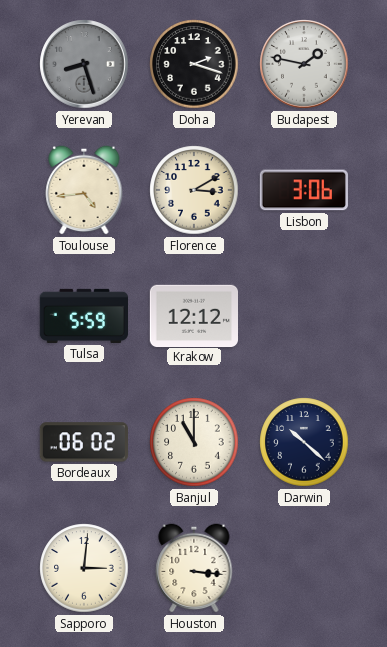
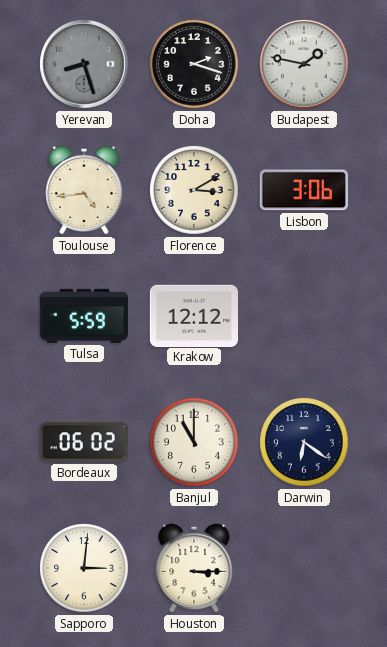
Darwin: 10:22 -> 6:21 (304, 442)
Houston: 3:16 -> 3:15 (194, 568)
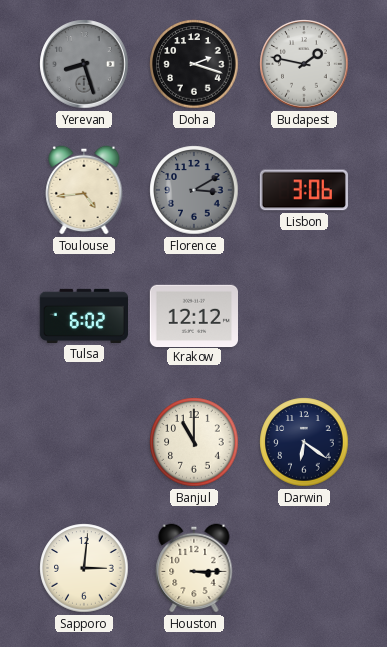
Florence dial: cream -> grey (194, 190)
Tulsa: 5:59 -> 6:02 (83, 316)
Bordeaux: 06:02 -> none (84, 442)
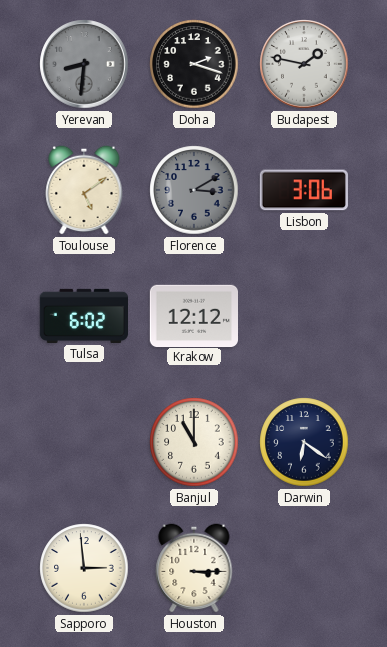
Yerevan: 8:27 -> 8:31 (84, 64)
Toulouse: 4:44 -> 5:09 (84, 190)
Sapporo: 3:01 -> 2:59 (84, 568)
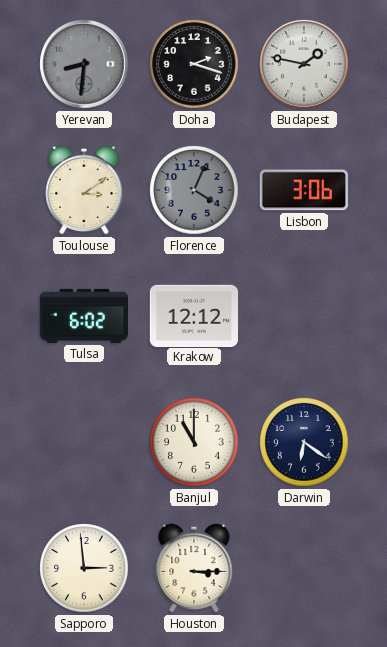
Toulouse: 5:09 -> 3:09 (84, 190)
Florence: 3:10 -> 4:04 (194, 190)
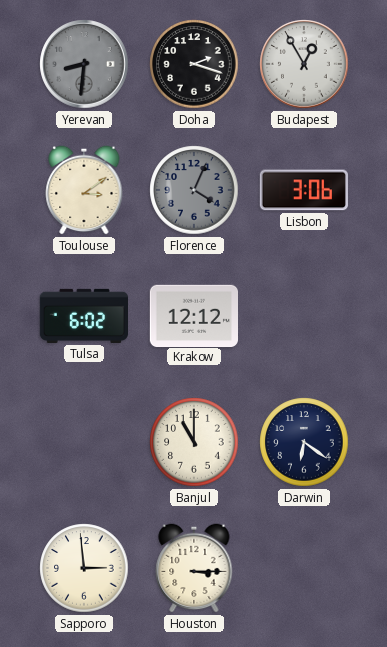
Budapest: 1:47 -> 12:55 (304, 64)
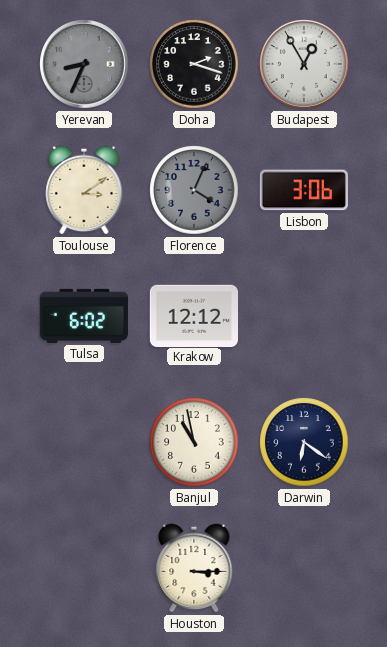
Yerevan: 8:31 -> 8:34 (84, 64)
Banjul: 11:00 -> 10:58 (194, 442)
Sapporo: 2:59 -> none (84, 568)
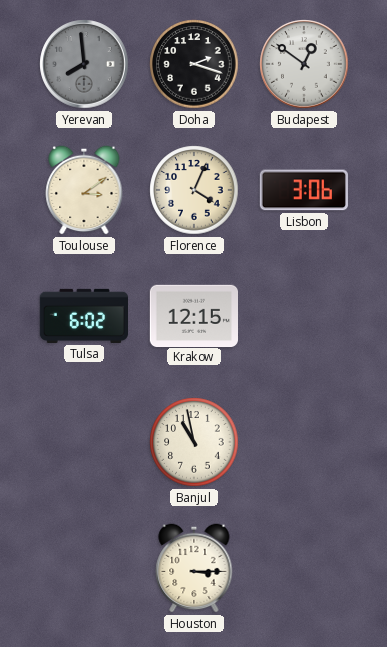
Yerevan: 8:34 -> 7:59 (84, 64)
Budapest: 12:55 -> 12:51 (304, 64)
Florence dial: grey -> cream (194, 190)
Krakow: 12:12 -> 12:15 (193, 315)
Darwin: 6:21 -> none (304, 442)
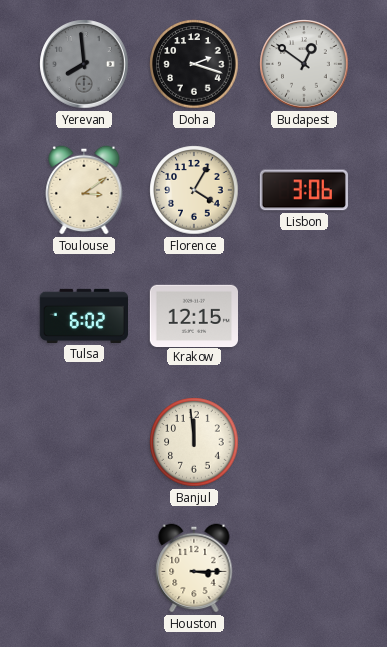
Florence: 4:04 -> 4:05 (194, 190)
Banjul: 10:58 -> 11:59 (194, 442)
